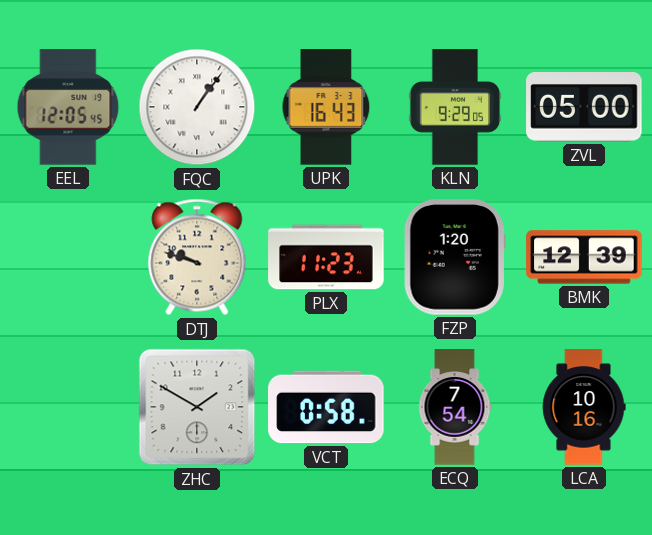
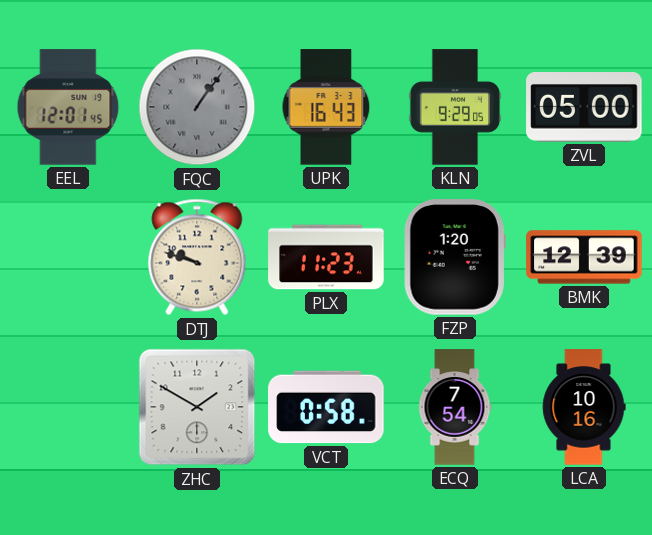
EEL: 12:05 -> 12:01 (68, 107)
FQC dial: white -> grey (197, 107)
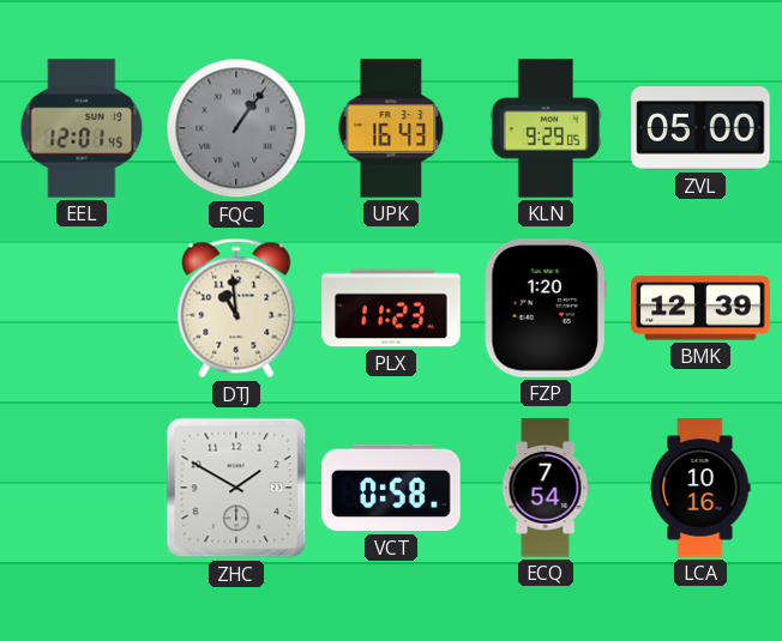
DTJ: 9:48 -> 10:59 (236, 308)
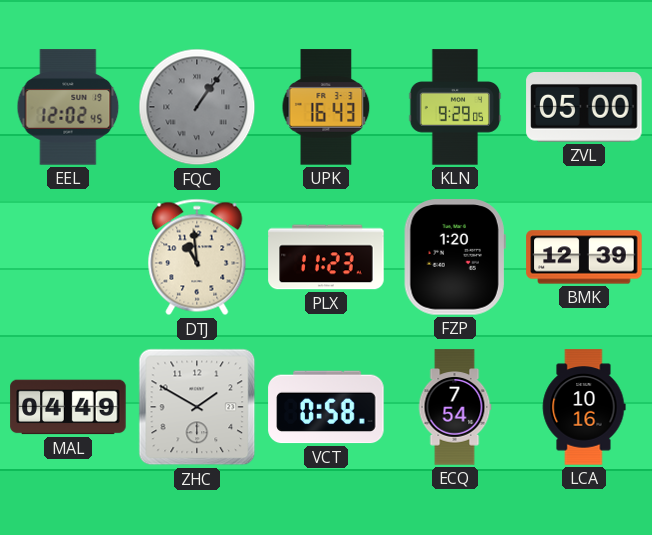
EEL: 12:01 -> 12:02 (68, 107)
MAL: none -> 04:49 (68, 407)
